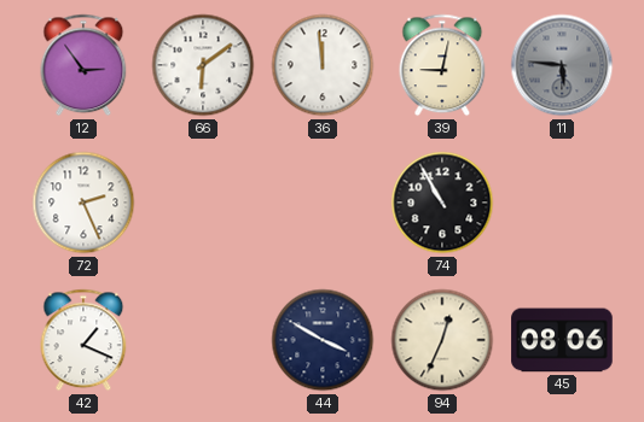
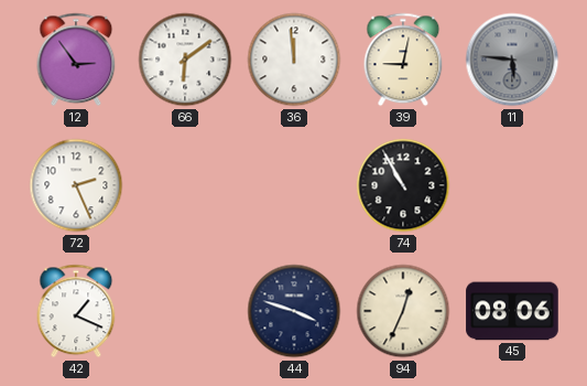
44: 3:50 -> 3:48 (294, 311)
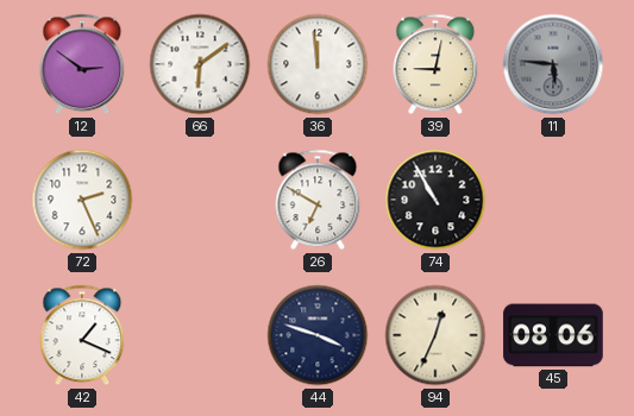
12: 2:54 -> 2:51 (82, 64)
26: none -> 6:50 (318, 200)
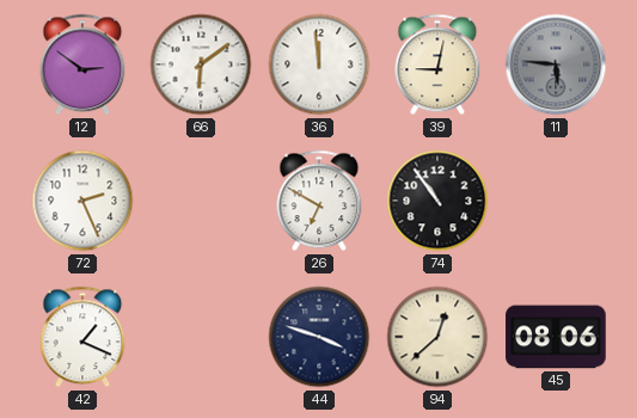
74: 10:55 -> 10:54 (437, 201)
94: 12:34 -> 12:38 (437, 337)
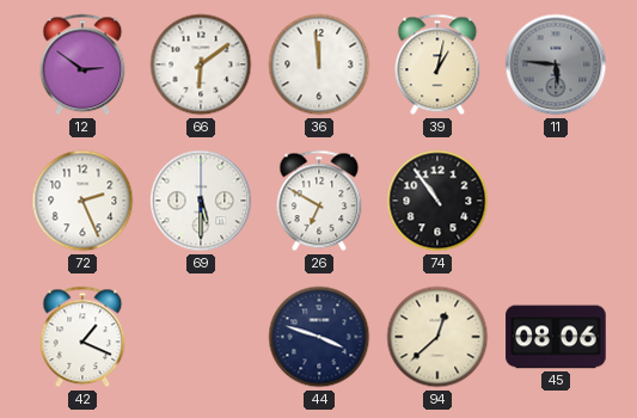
39: 9:02 -> 1:02 (437, 64)
69: none -> 5:30 (201, 201)
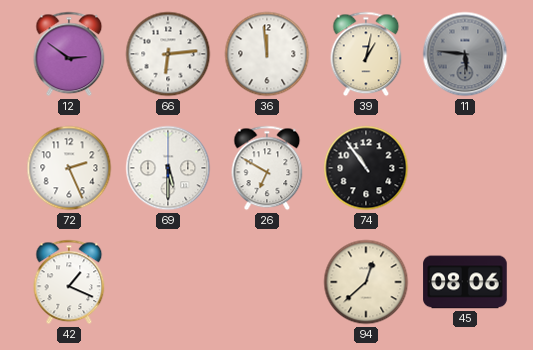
66: 6:09 -> 6:14 (168, 54)
44: 3:48 -> none (319, 337)
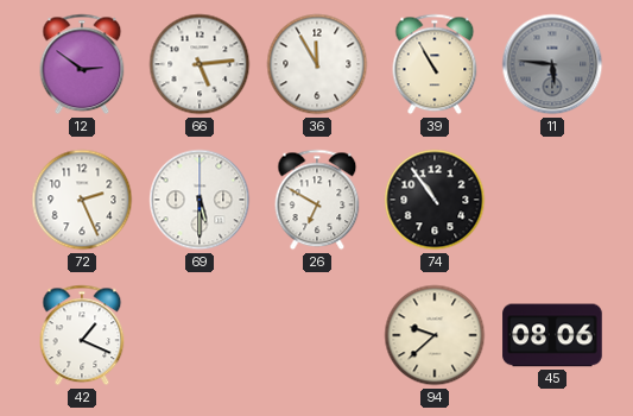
66: 6:14 -> 5:14 (200, 64)
36: 11:59 -> 11:55 (317, 64)
39: 1:02 -> 10:55 (435, 64)
94: 12:38 -> 9:38 (435, 335)
